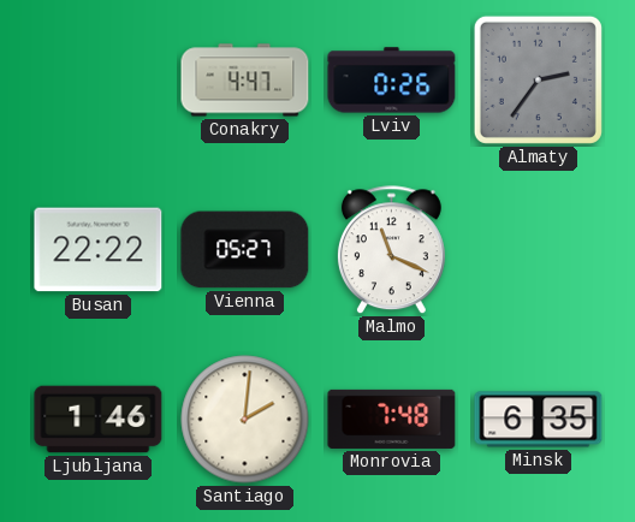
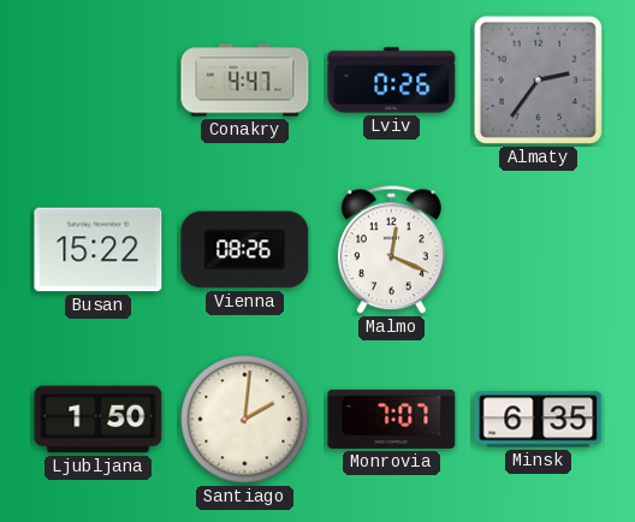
Busan: 22:22 -> 15:22 (99, 250)
Vienna: 05:27 -> 08:26 (245, 250)
Malmo: 11:19 -> 12:19 (391, 250)
Ljubljana: 1:46 -> 1:50 (99, 420)
Monrovia: 7:48 -> 7:07 (392, 419)
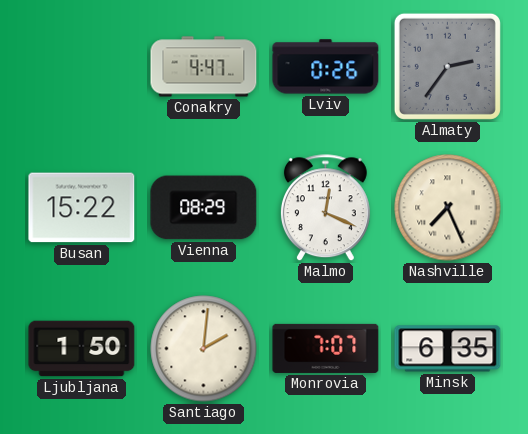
Vienna: 08:26 -> 08:29 (204, 208)
Nashville: none -> 7:26 (448, 208)
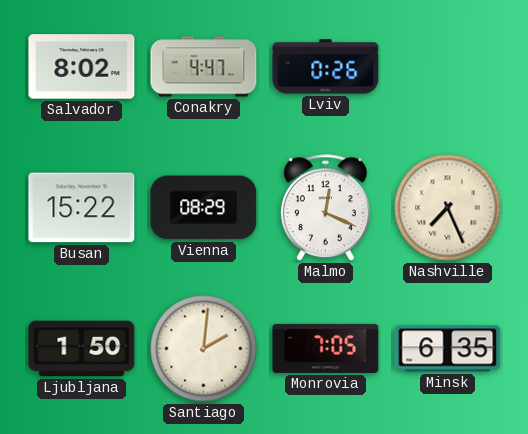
Salvador: none -> 8:02 (82, 67)
Almaty: 2:36 -> none (447, 66)
Monrovia: 7:07 -> 7:05 (326, 348)
